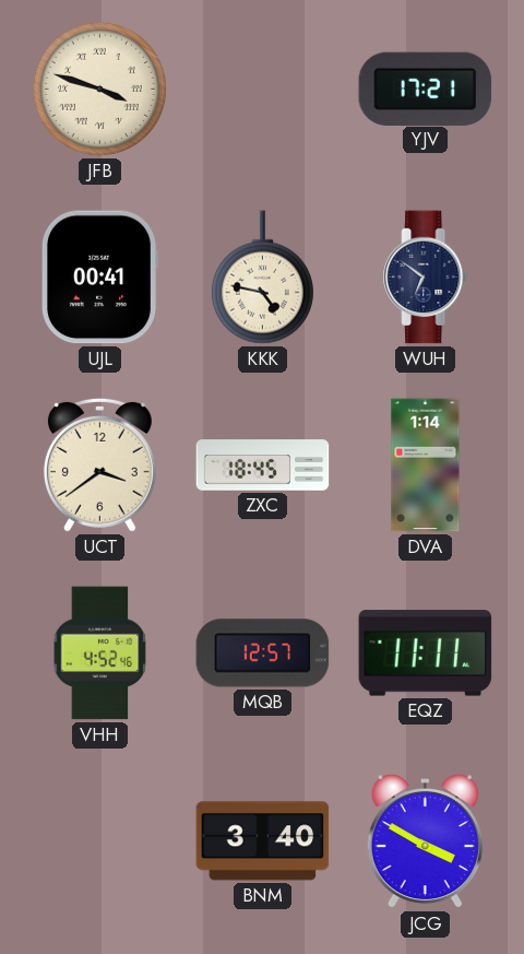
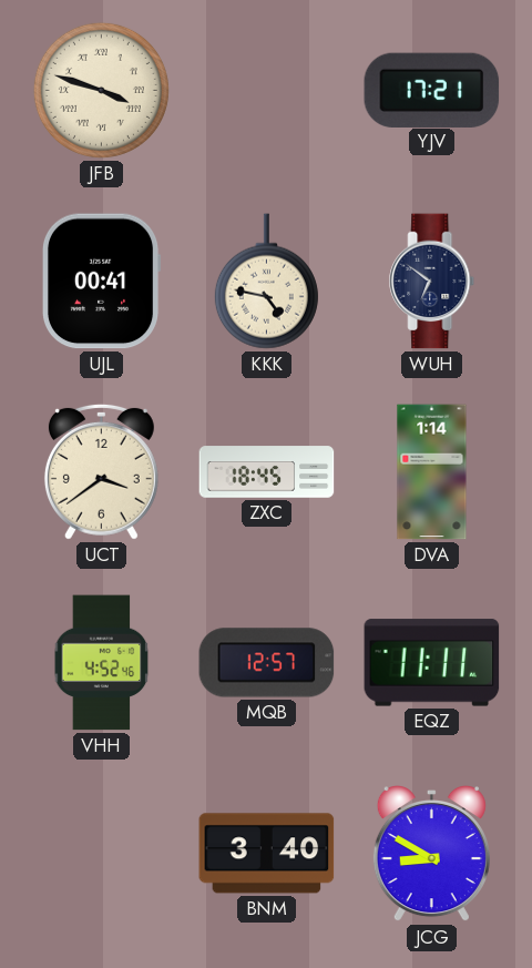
JCG: 3:50 -> 8:50 (431, 855)
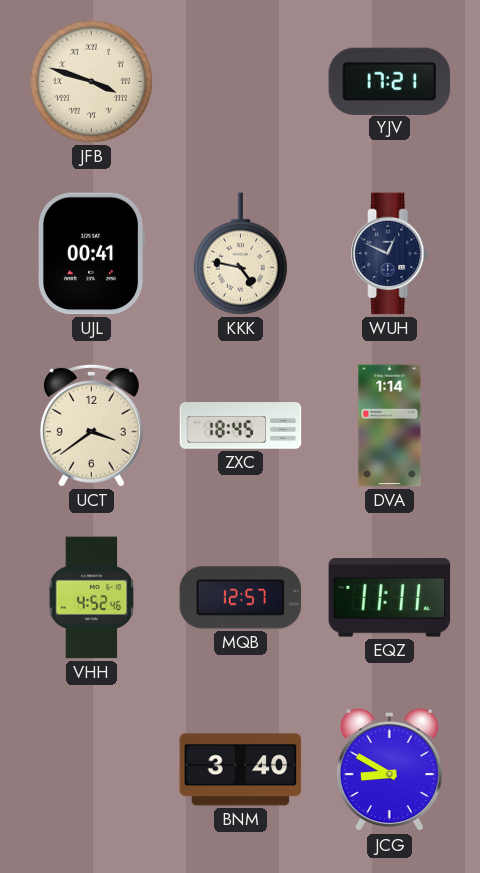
WUH: 6:51 -> 12:49 (390, 254)
